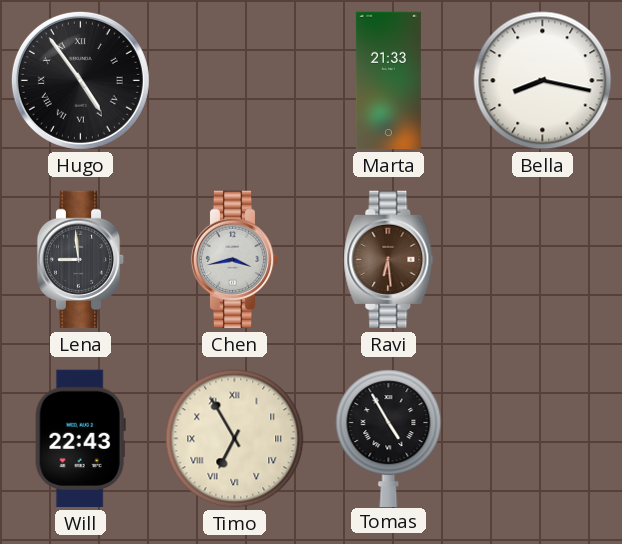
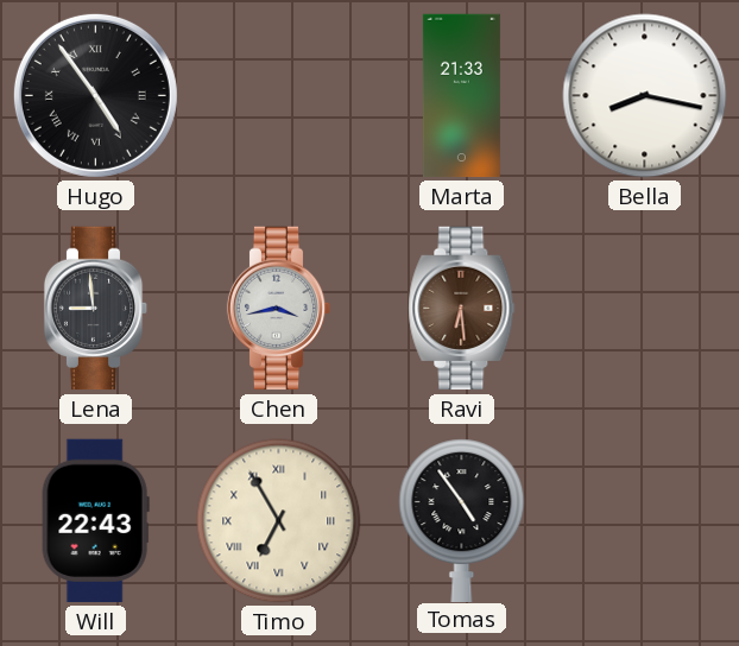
Tomas: 4:55 -> 4:54 (462, 520)
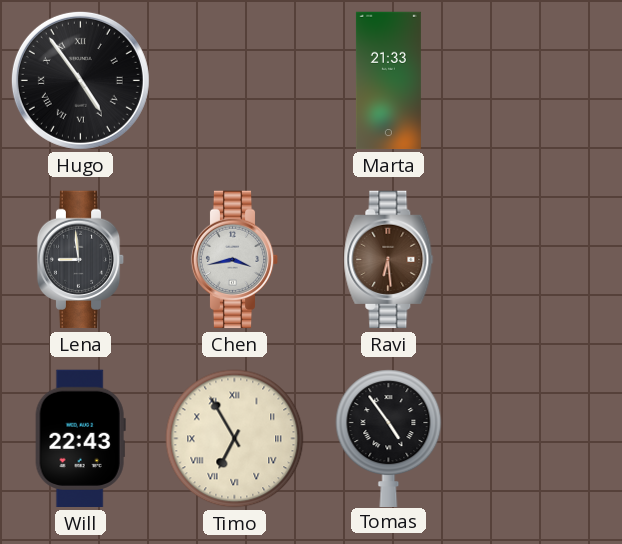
Bella: 8:17 -> none (645, 96)
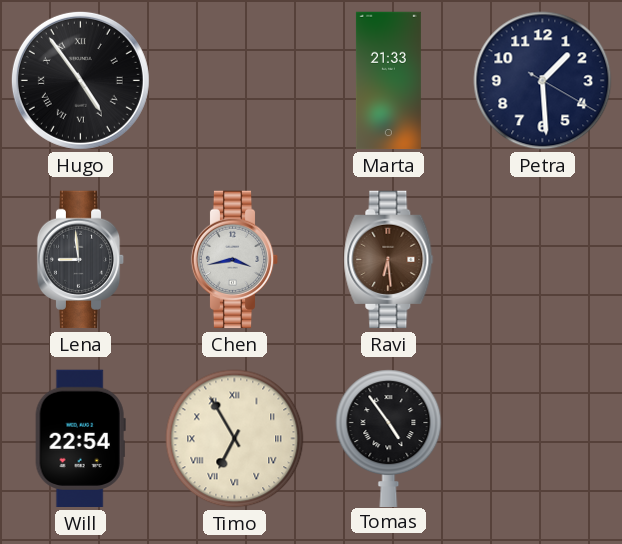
Petra: none -> 1:29 (543, 81)
Will: 22:43 -> 22:54 (80, 439)
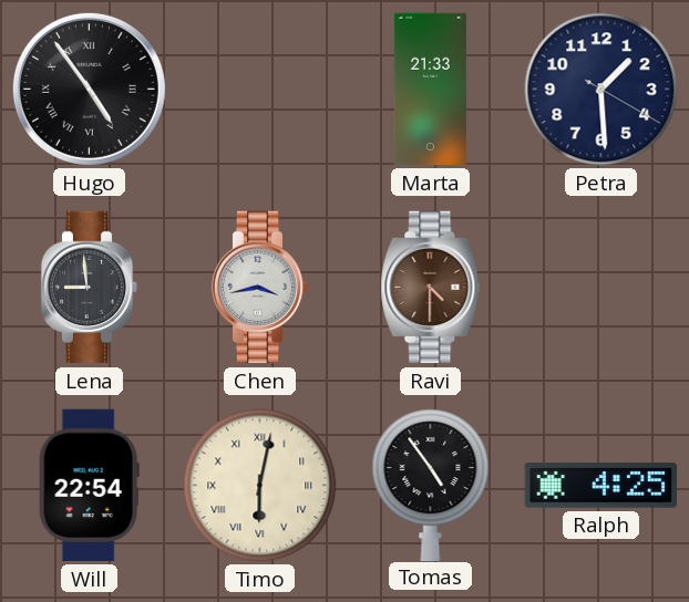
Ravi: 6:29 -> 4:30 (431, 288)
Timo: 6:55 -> 6:02 (260, 486)
Ralph: none -> 4:25 (600, 486)
